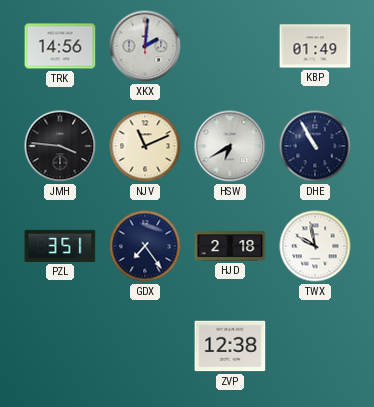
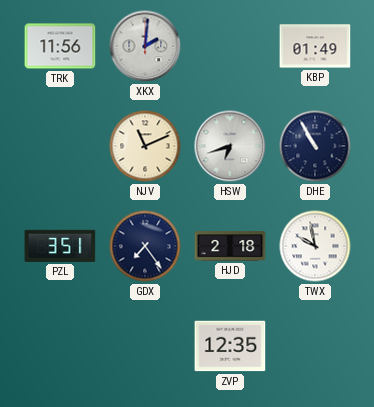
TRK: 14:56 -> 11:56 (60, 46)
JMH: 3:46 -> none (60, 146)
HSW: 6:40 -> 6:42 (230, 146)
ZVP: 12:38 -> 12:35 (230, 346)
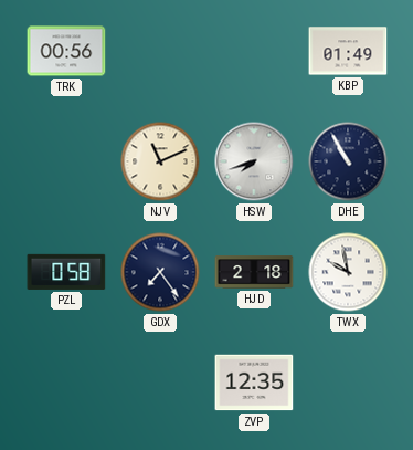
TRK: 11:56 -> 00:56 (66, 51)
XKX: 2:01 -> none (145, 46)
HSW: 6:42 -> 7:42 (254, 161)
PZL: 3:51 -> 0:58 (66, 272)
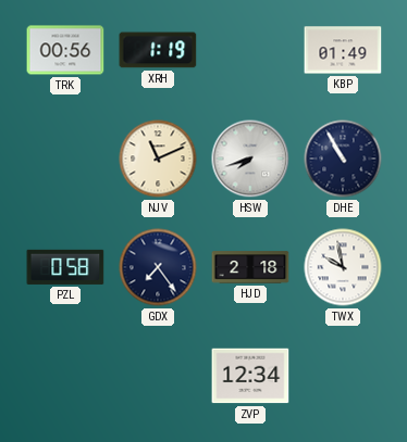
XRH: none -> 1:19 (158, 50)
ZVP: 12:35 -> 12:34 (250, 376)
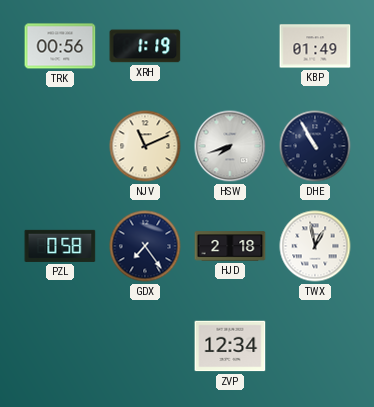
TWX: 9:58 -> 12:58 (315, 246)
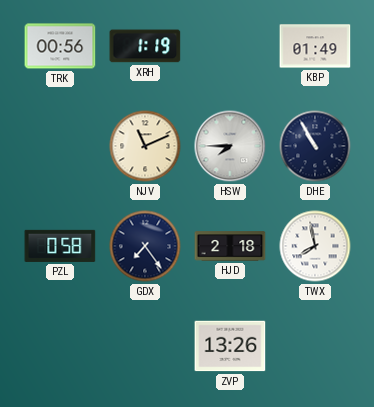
HSW: 7:42 -> 7:45 (230, 146)
TWX: 12:58 -> 7:58 (315, 246)
ZVP: 12:34 -> 13:26 (230, 346)
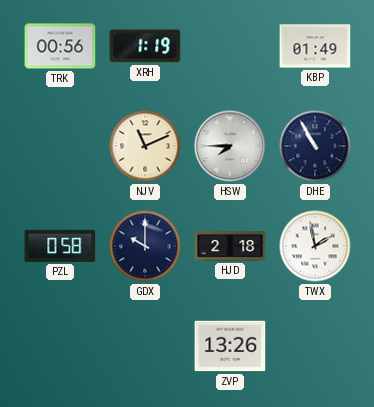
GDX: 7:24 -> 10:00 (145, 246)
TWX: 7:58 -> 1:58 (315, 246)
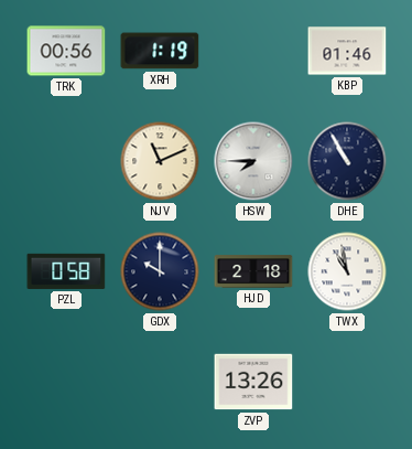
KBP: 01:49 -> 01:46 (347, 51)
TWX: 1:58 -> 10:58 (347, 271)
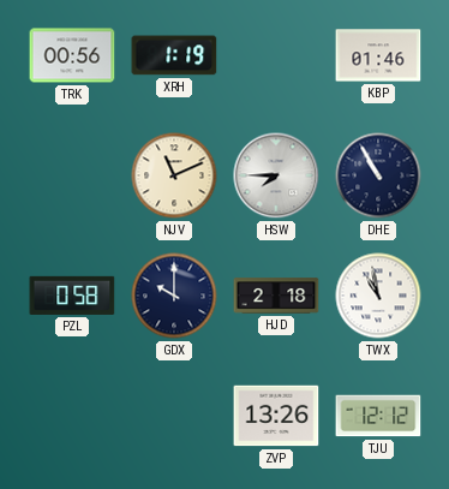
TJU: none -> 12:12 (378, 416)
